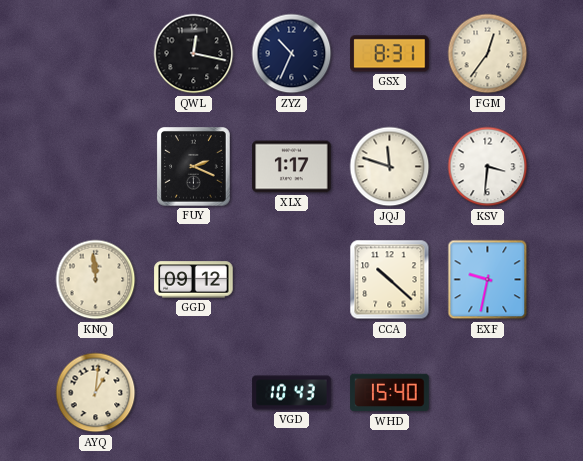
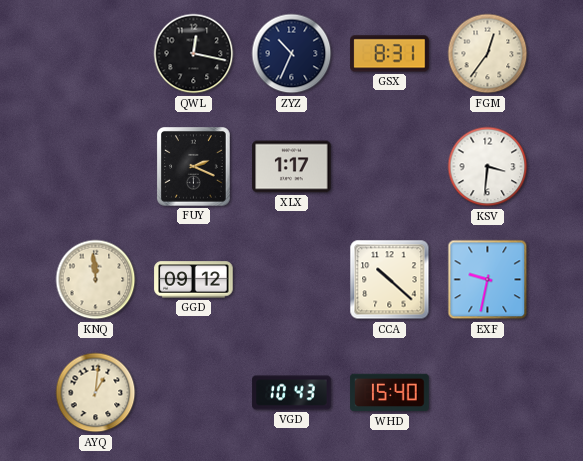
JQJ: 11:48 -> none (390, 167)
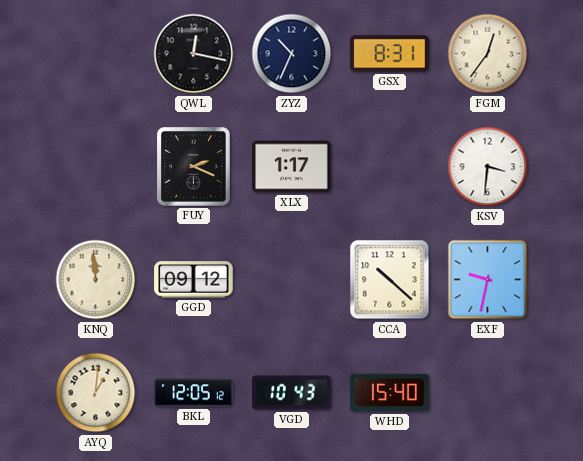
BKL: none -> 12:05 (194, 393)
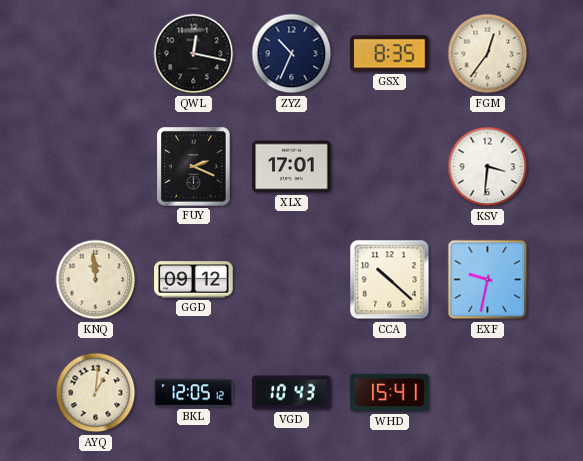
GSX: 8:31 -> 8:35 (390, 54)
XLX: 1:17 -> 17:01 (292, 167)
WHD: 15:40 -> 15:41 (390, 393)
